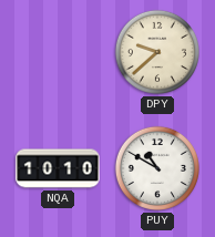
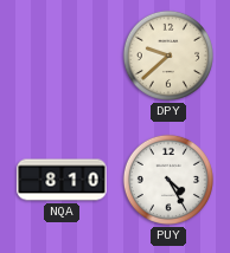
NQA: 10:10 -> 8:10 (62, 180)
PUY: 10:50 -> 4:25 (168, 180)
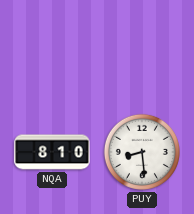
DPY: 9:38 -> none (168, 56)
PUY: 4:25 -> 8:29 (142, 152)
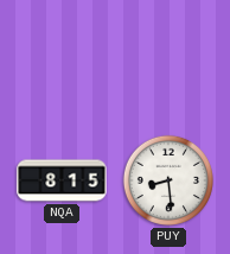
NQA: 8:10 -> 8:15 (62, 180)
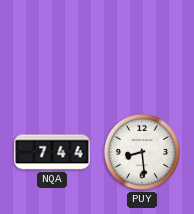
NQA: 8:15 -> 7:44 (52, 152)
